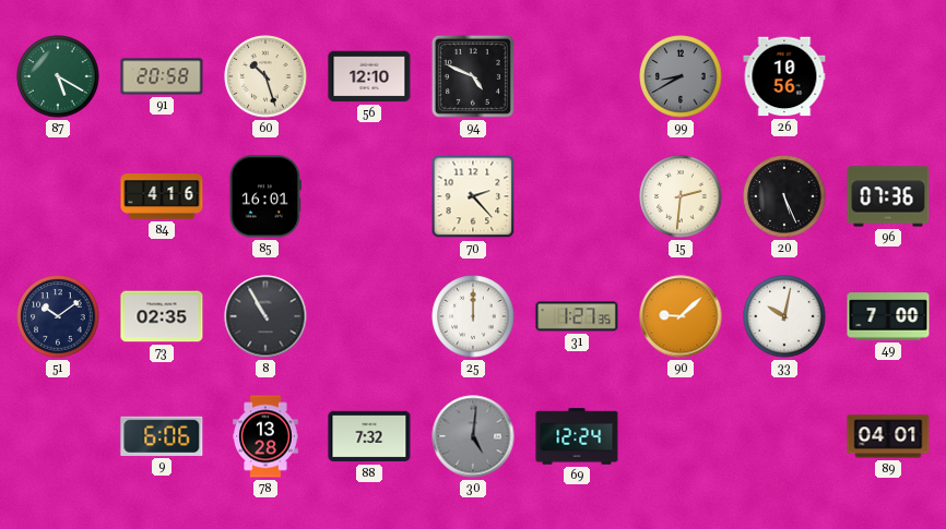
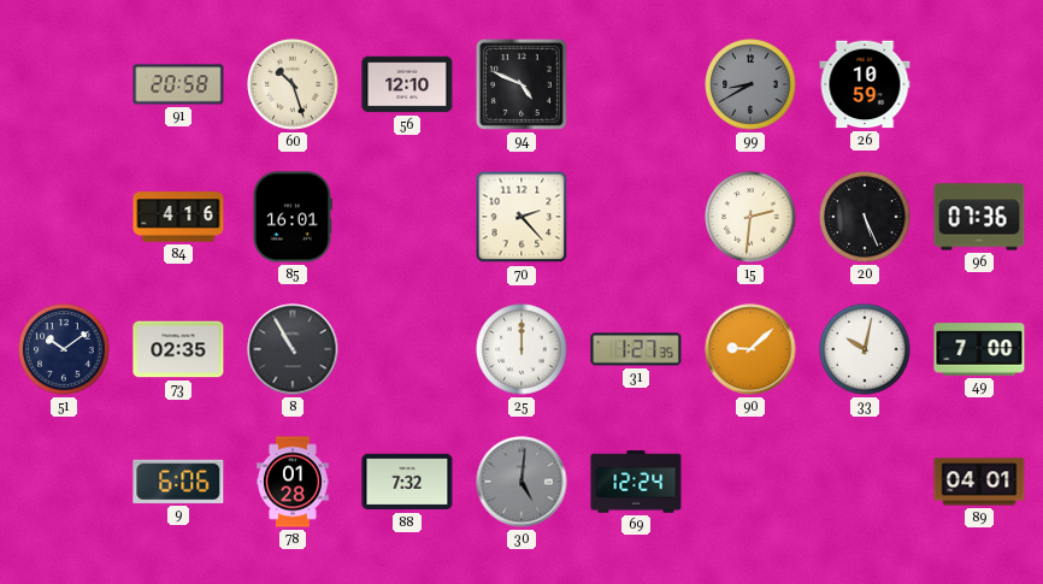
87: 5:20 -> none (58, 76)
26: 10:56 -> 10:59 (865, 84)
78: 13:28 -> 01:28 (293, 482)
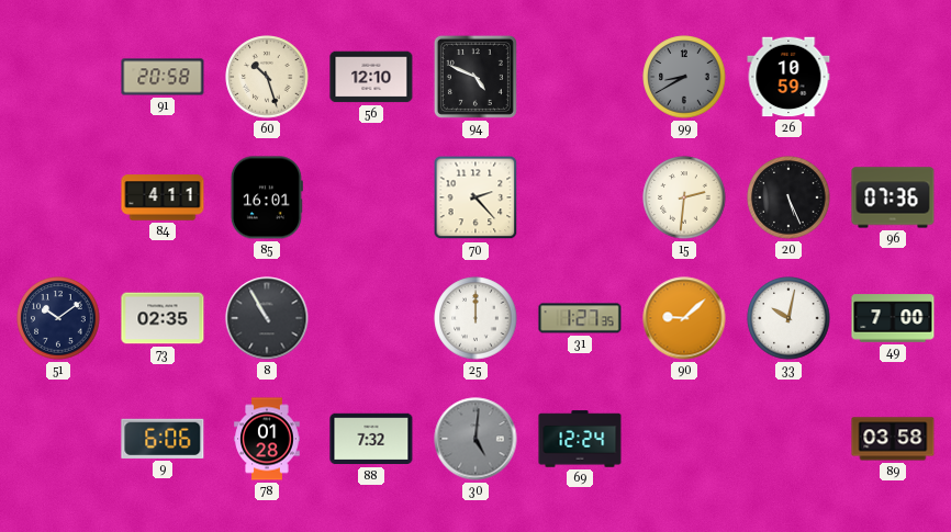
84: 4:16 -> 4:11 (163, 197)
89: 04:01 -> 03:58 (893, 439)
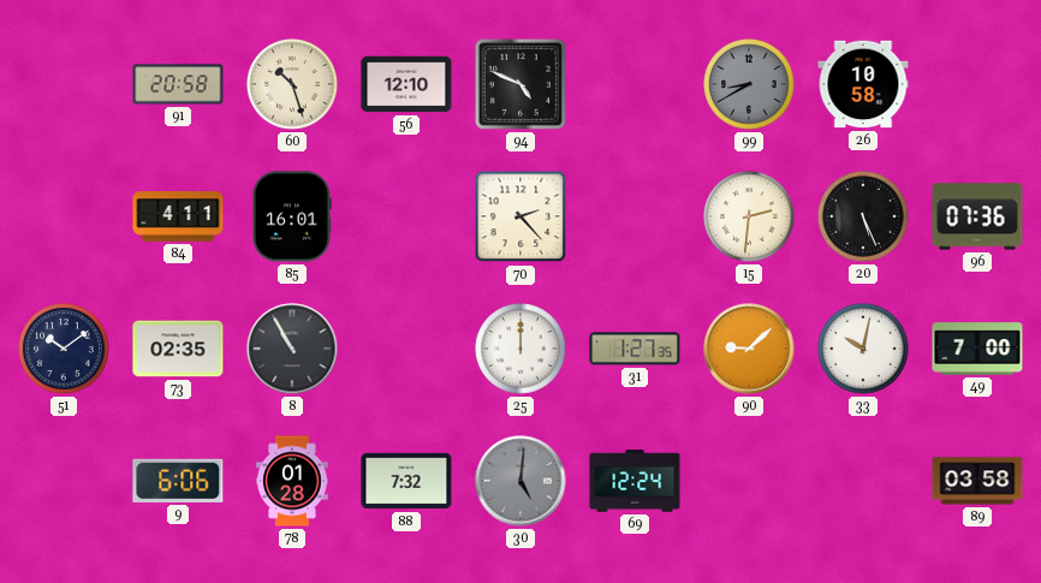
26: 10:59 -> 10:58 (863, 84)
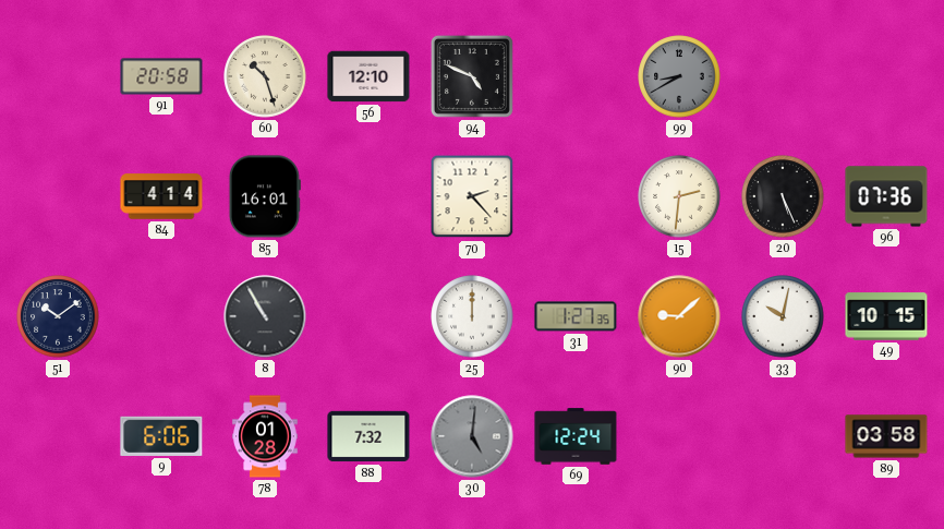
26: 10:58 -> none (863, 84)
84: 4:11 -> 4:14 (161, 196)
73: 02:35 -> none (178, 349)
49: 7:00 -> 10:15 (886, 316)
